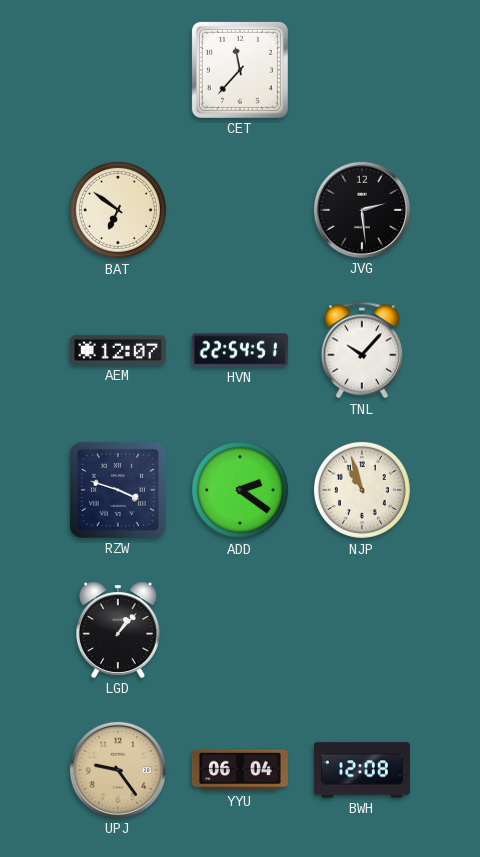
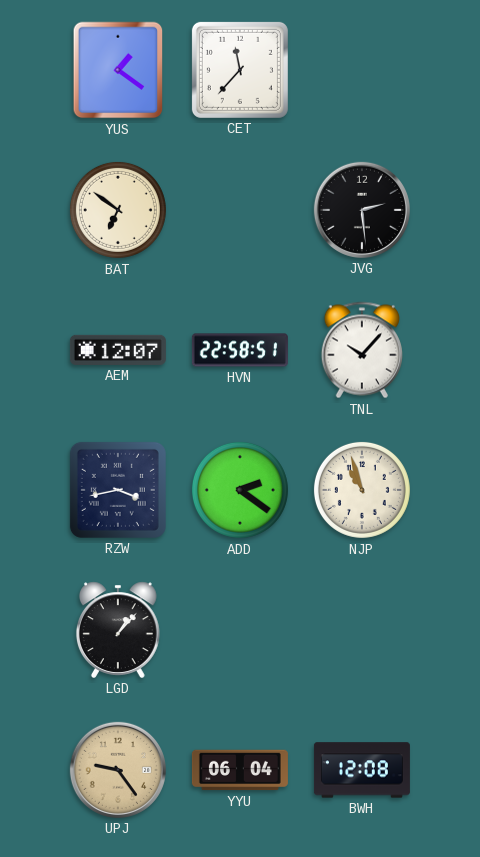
YUS: none -> 1:21 (118, 70)
HVN: 22:54 -> 22:58 (240, 350)
RZW: 3:48 -> 3:43 (118, 490)
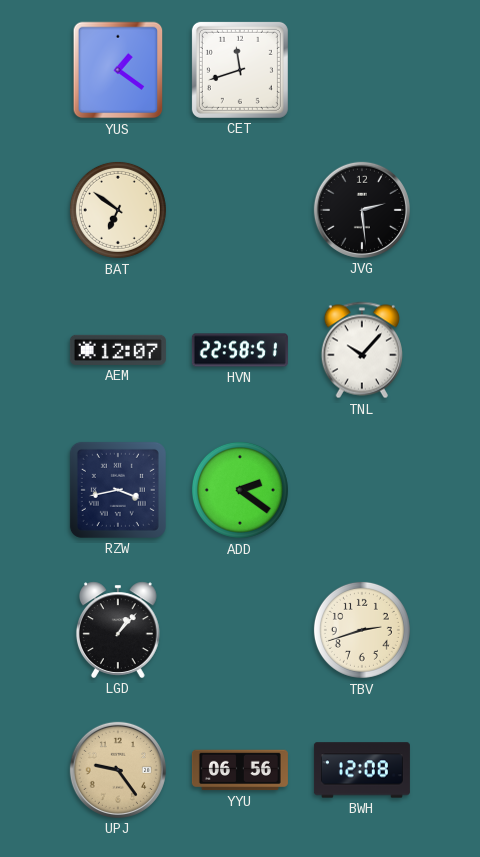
CET: 11:37 -> 11:42 (240, 70)
NJP: 10:57 -> none (362, 490)
TBV: none -> 2:42 (362, 630)
YYU: 06:04 -> 06:56 (240, 770)
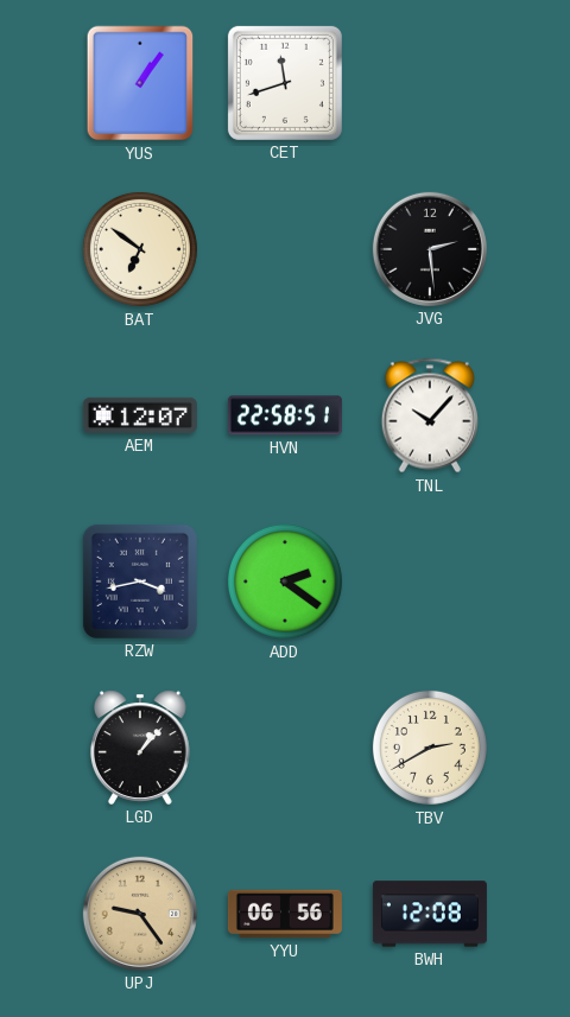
YUS: 1:21 -> 1:06 (140, 83)
TBV: 2:42 -> 2:40 (430, 748)
